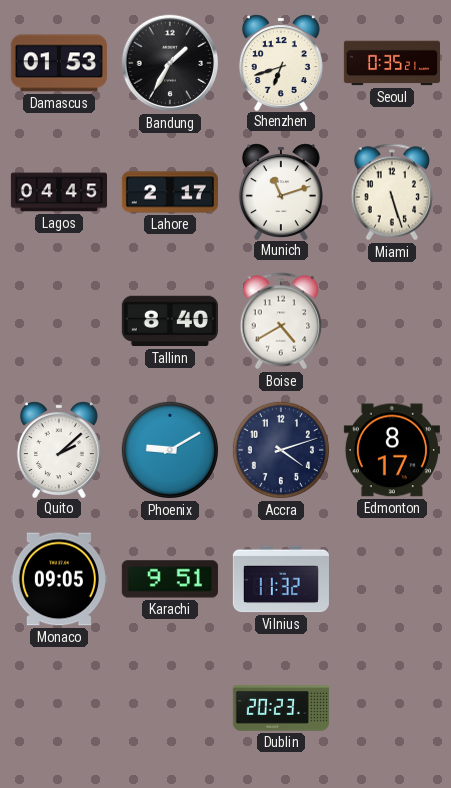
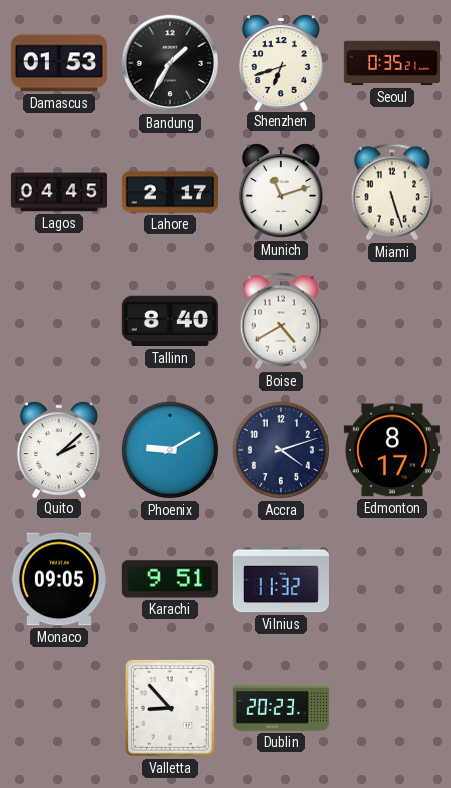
Valletta: none -> 8:53 (170, 708)
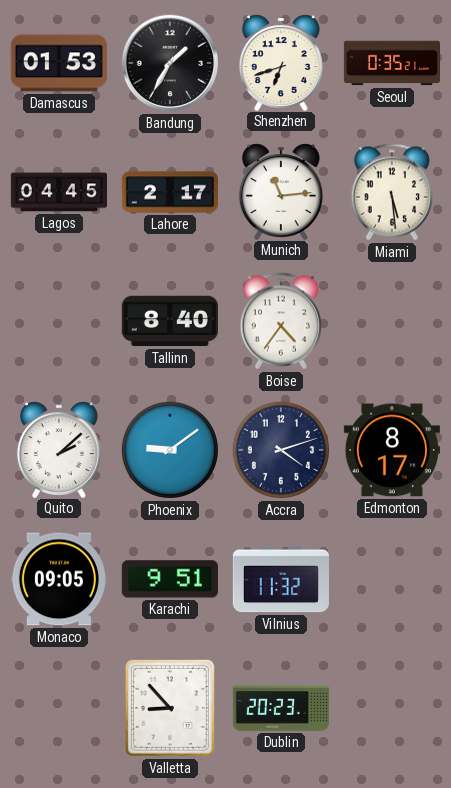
Munich: 11:12 -> 11:14 (281, 191)
Miami: 5:27 -> 5:29 (392, 192)
Boise: 4:40 -> 4:36 (281, 321)
Phoenix: 9:10 -> 9:09 (170, 450)
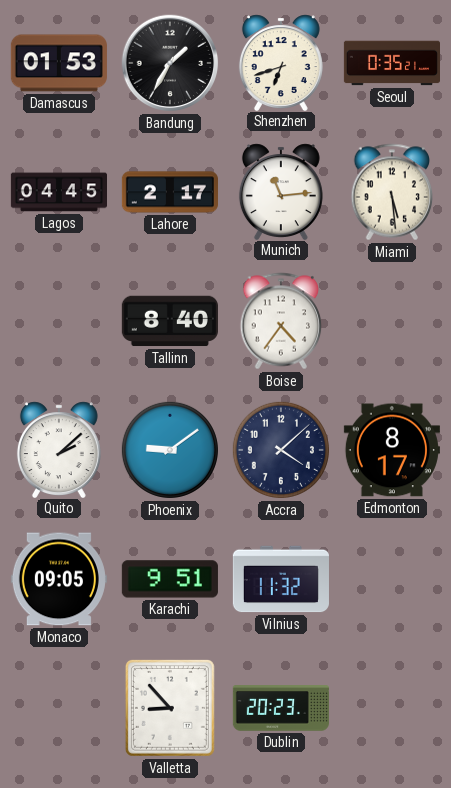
Accra: 4:12 -> 4:08 (281, 450)
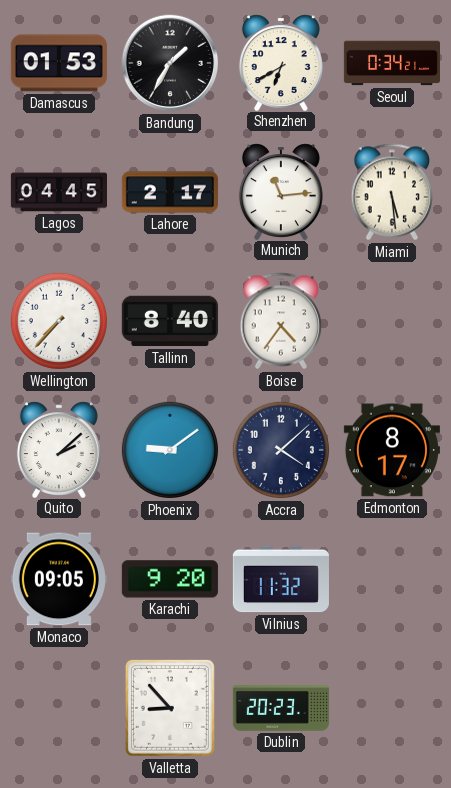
Shenzhen: 6:42 -> 6:40 (281, 62)
Seoul: 0:35 -> 0:34 (391, 63)
Wellington: none -> 7:37 (59, 321)
Karachi: 9:51 -> 9:20 (170, 579)
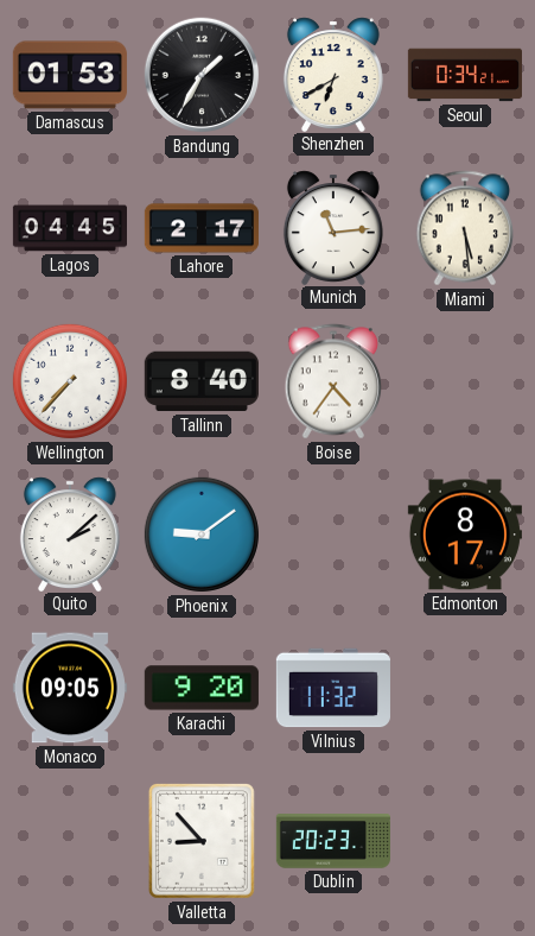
Accra: 4:08 -> none (281, 450)
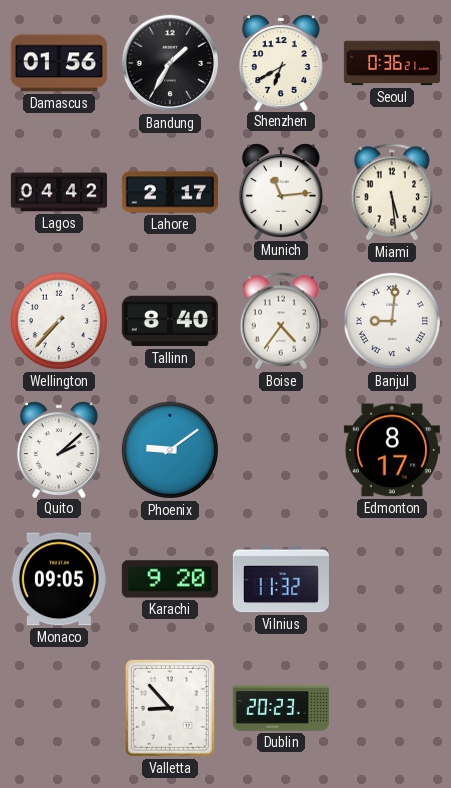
Damascus: 01:53 -> 01:56 (59, 63)
Seoul: 0:34 -> 0:36 (391, 63)
Lagos: 04:45 -> 04:42 (58, 192)
Banjul: none -> 9:01 (392, 321)
